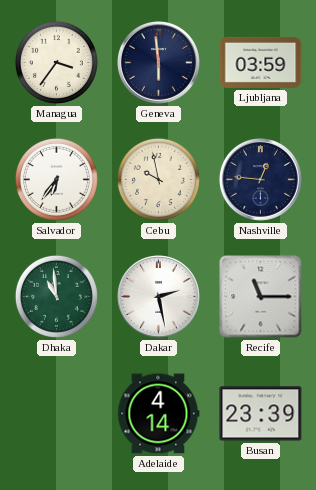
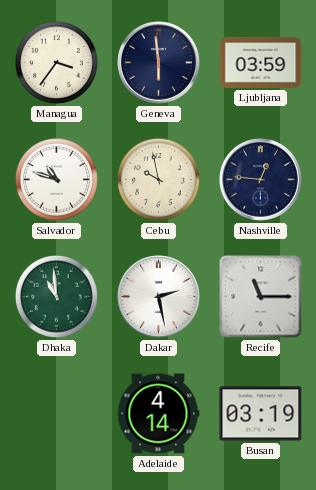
Salvador: 6:36 -> 10:48 (56, 179)
Busan: 23:39 -> 03:19 (261, 414)
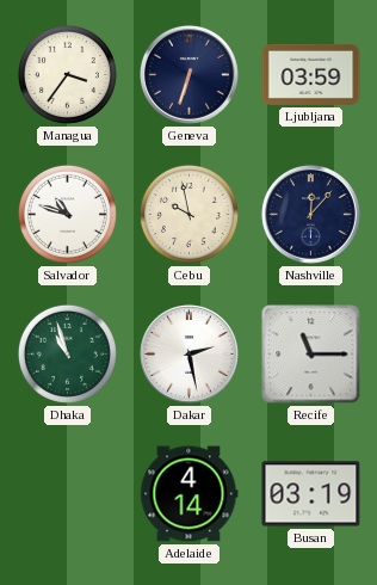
Geneva: 5:59 -> 6:33 (188, 74)
Nashville: 12:46 -> 12:07 (310, 214)
Dhaka: 10:59 -> 10:57 (67, 353)
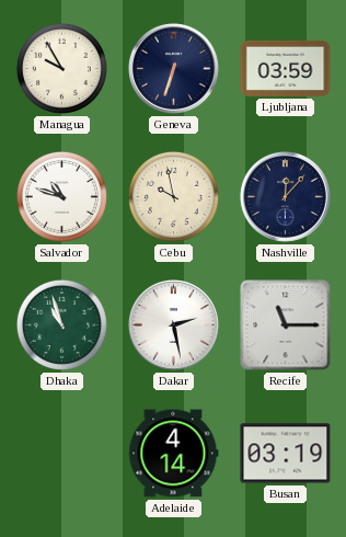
Managua: 3:36 -> 9:55 (61, 68)
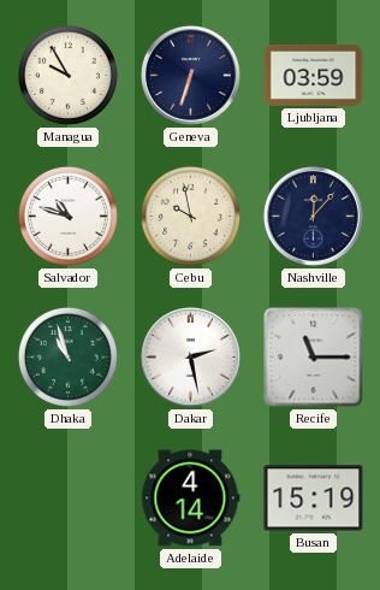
Busan: 03:19 -> 15:19 (314, 498)
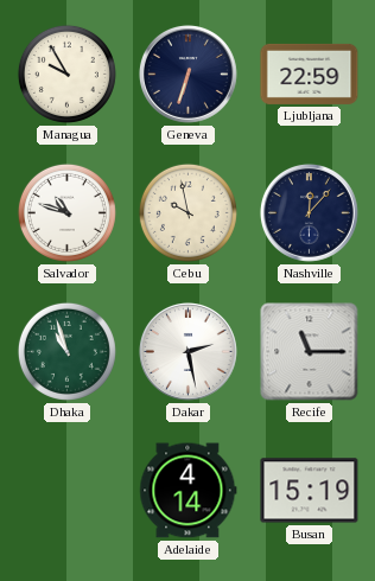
Ljubljana: 03:59 -> 22:59 (310, 74)
